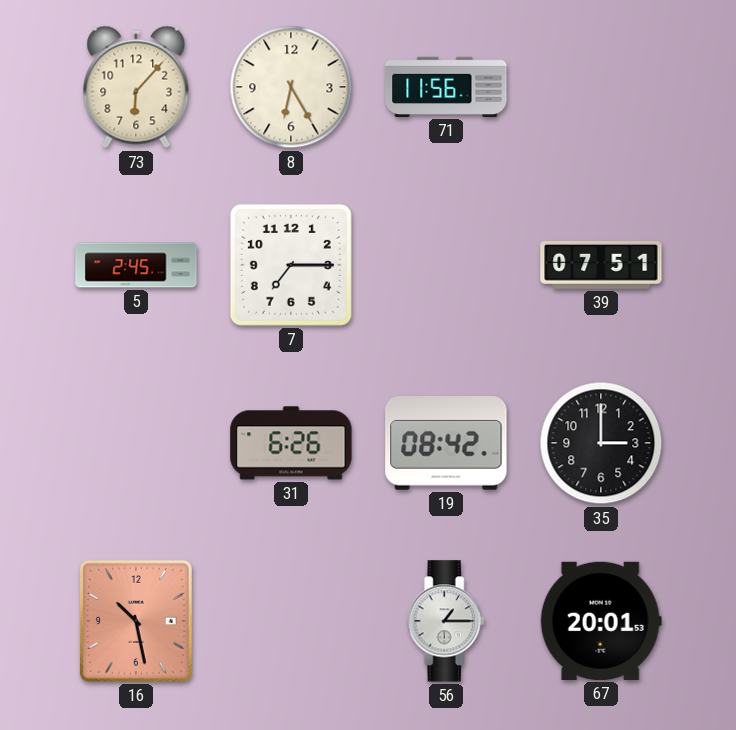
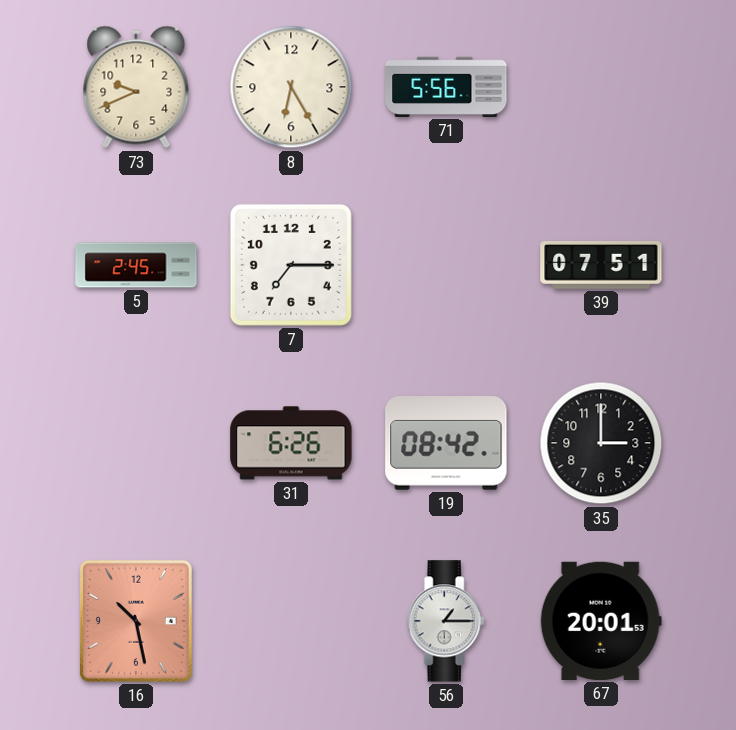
73: 6:07 -> 9:41 (136, 87)
71: 11:56 -> 5:56 (446, 87)
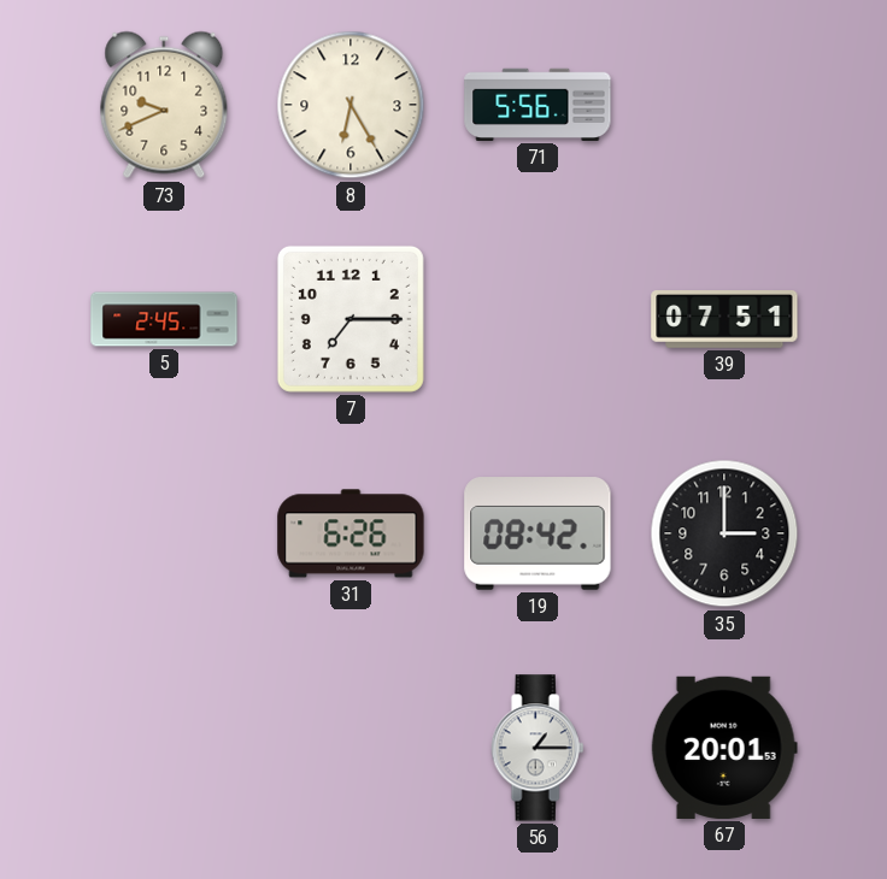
16: 10:28 -> none (136, 621)
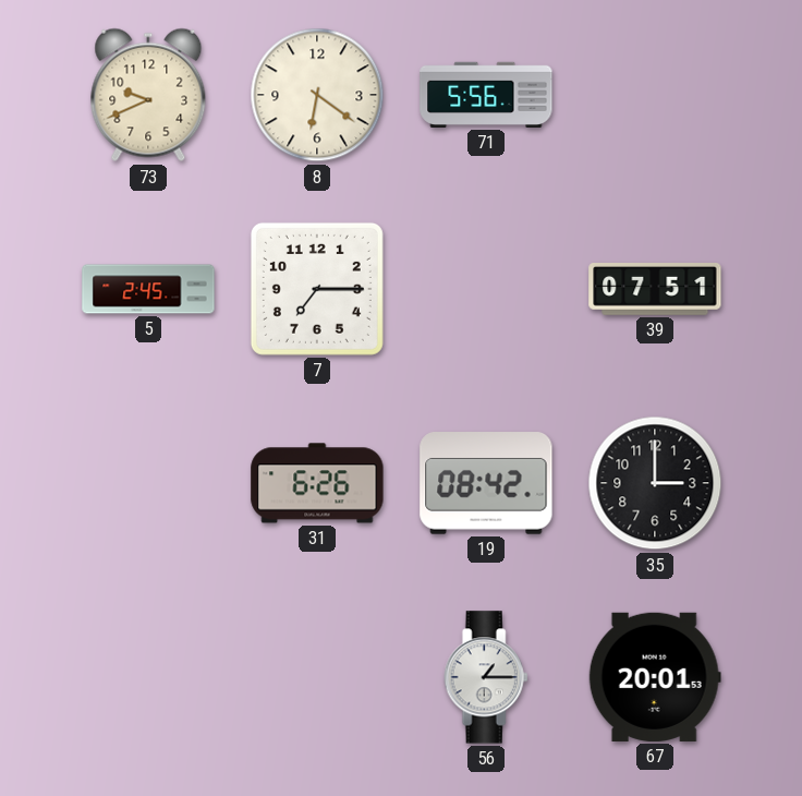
8: 6:25 -> 6:21 (317, 95)
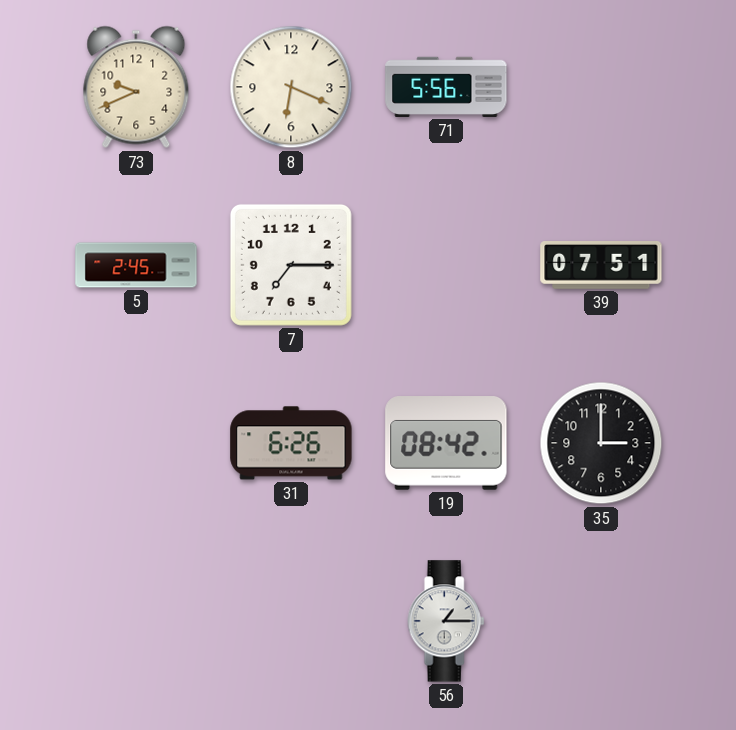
8: 6:21 -> 6:19 (291, 87)
67: 20:01 -> none (655, 677)
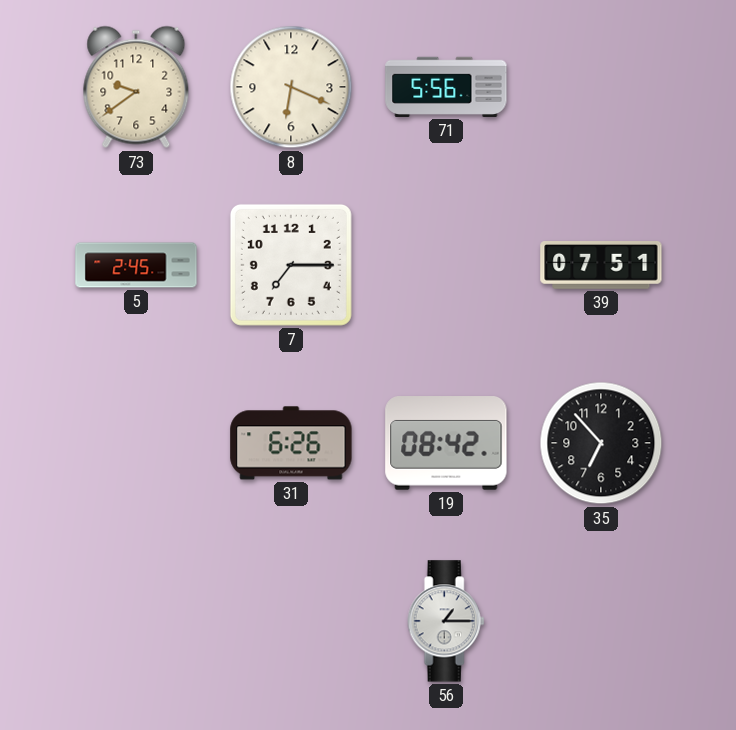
73: 9:41 -> 9:39 (136, 87)
35: 3:00 -> 6:53 (601, 443)
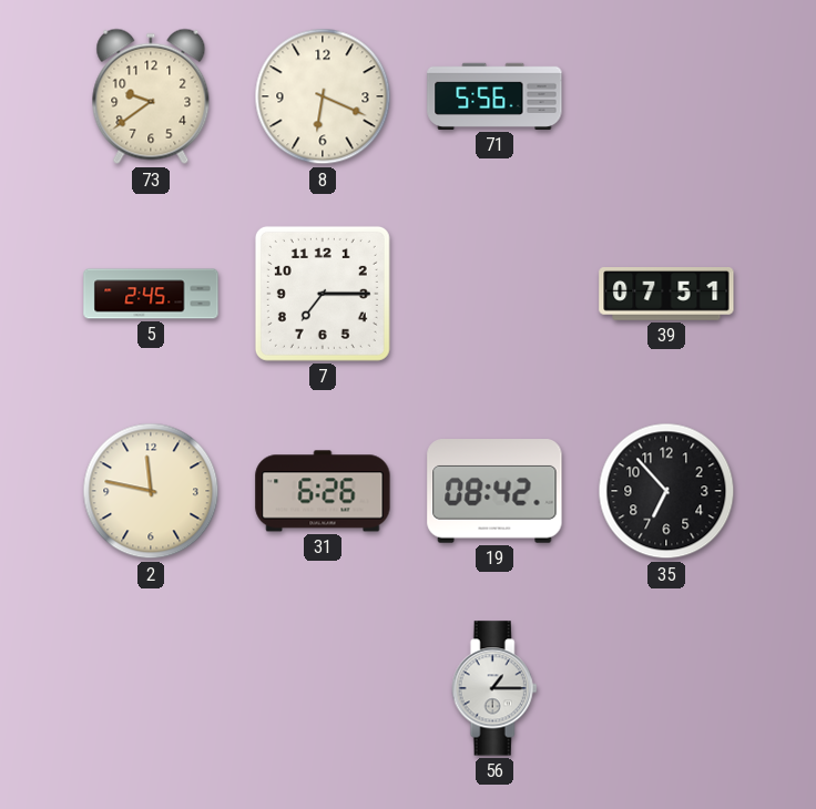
2: none -> 11:47 (151, 491)
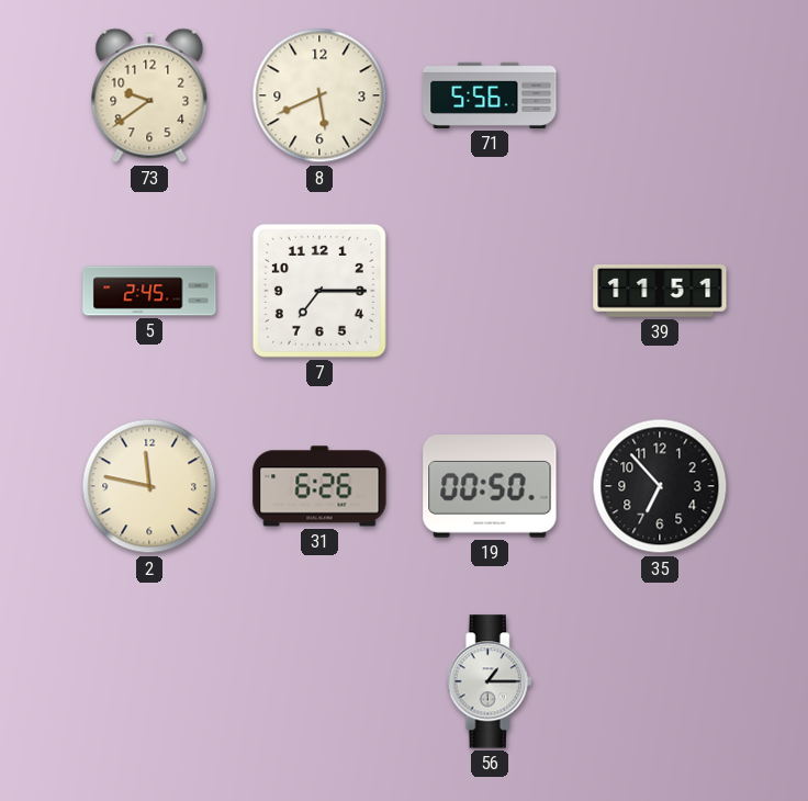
8: 6:19 -> 5:41 (319, 95)
39: 07:51 -> 11:51 (660, 292)
19: 08:42 -> 00:50 (490, 486)
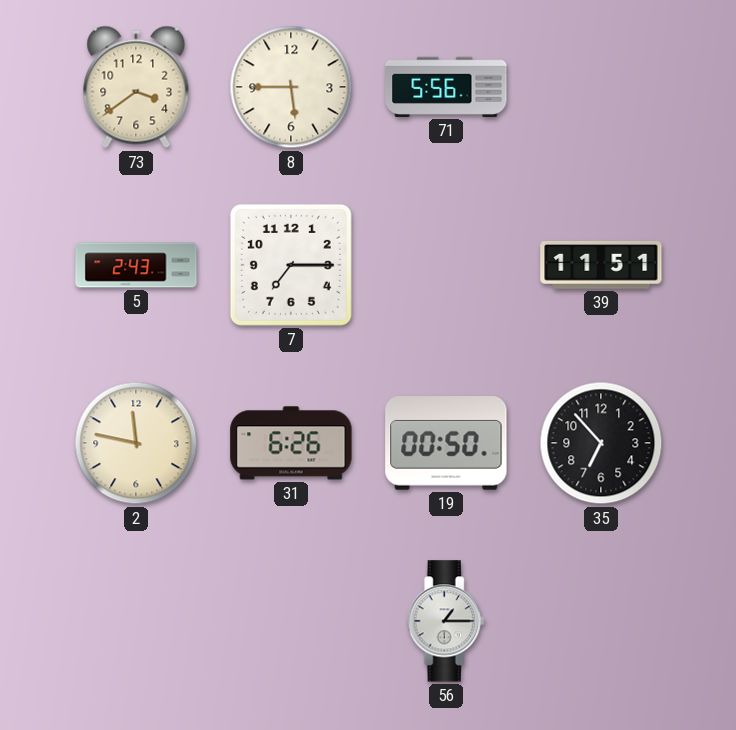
73: 9:39 -> 3:39 (136, 87)
8: 5:41 -> 5:45 (291, 87)
5: 2:45 -> 2:43 (136, 265)
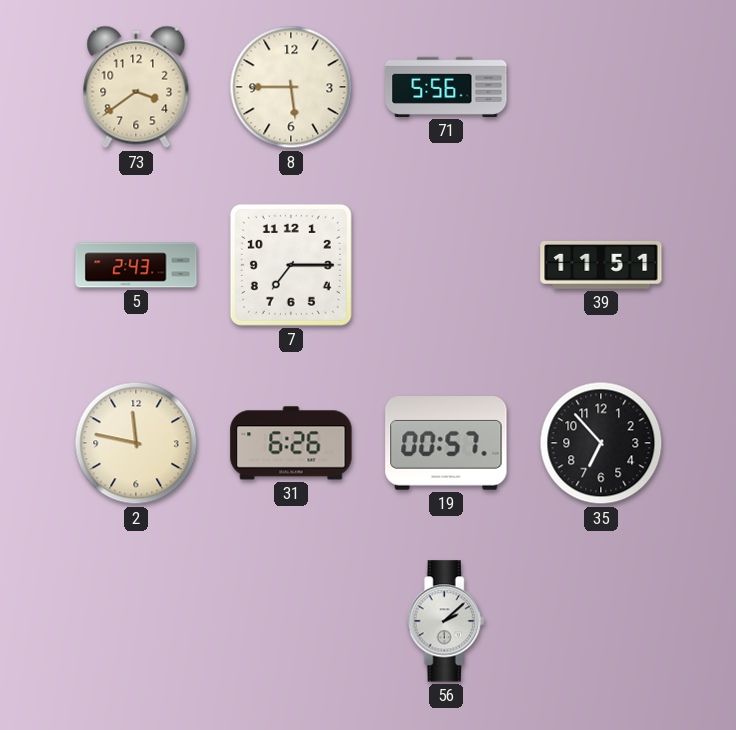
19: 00:50 -> 00:57 (446, 443)
56: 1:15 -> 2:08 (446, 621)
